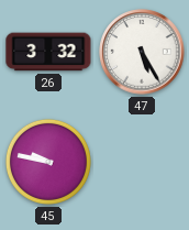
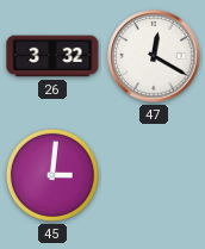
47: 5:25 -> 12:20 (154, 56)
45: 9:47 -> 3:01 (52, 175)
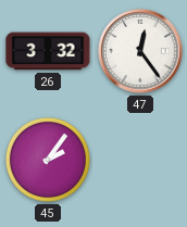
47: 12:20 -> 12:24 (140, 51)
45: 3:01 -> 2:06 (48, 160)
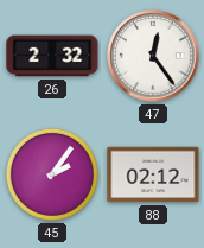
26: 3:32 -> 2:32 (52, 56)
88: none -> 02:12 (153, 174)
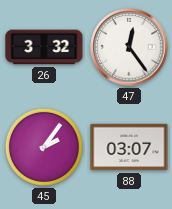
26: 2:32 -> 3:32 (44, 47)
88: 02:12 -> 03:07 (129, 147)
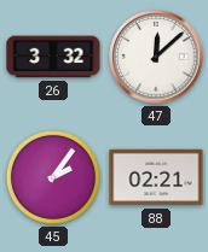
47: 12:24 -> 12:08 (156, 57)
88: 03:07 -> 02:21 (156, 177)
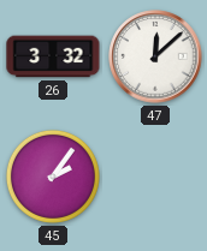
88: 02:21 -> none (156, 177)
